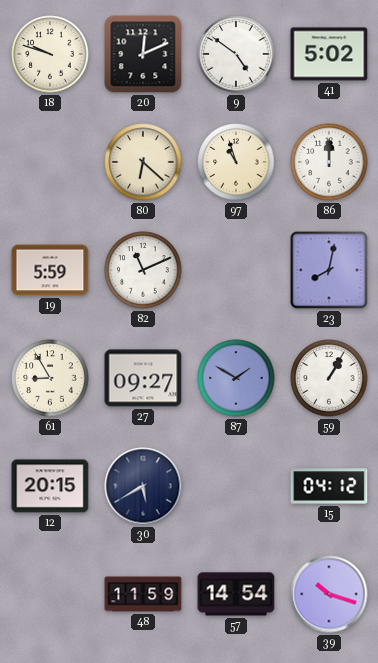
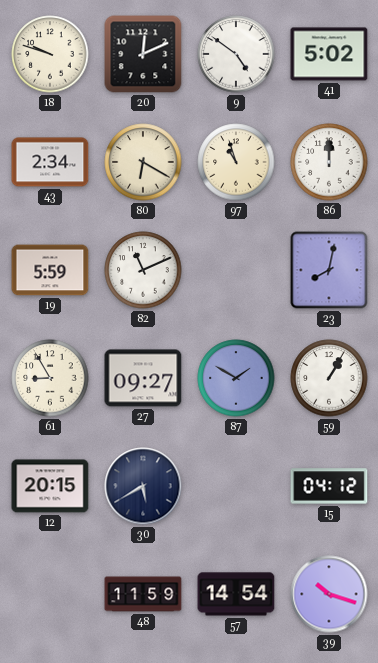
43: none -> 2:34 (50, 162)
80: 6:22 -> 6:20 (143, 162)
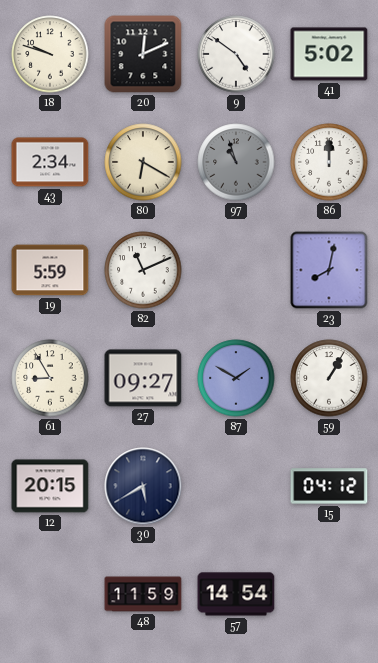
97 dial: cream -> grey (236, 162)
39: 10:18 -> none (329, 594)
